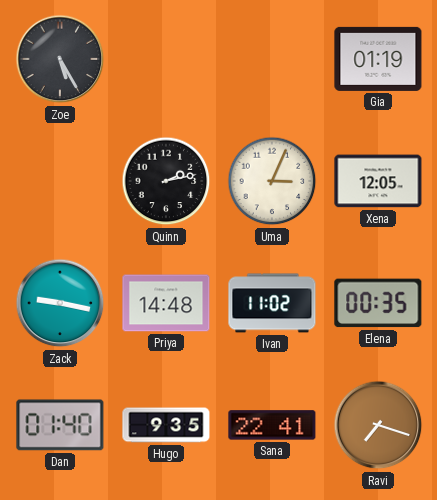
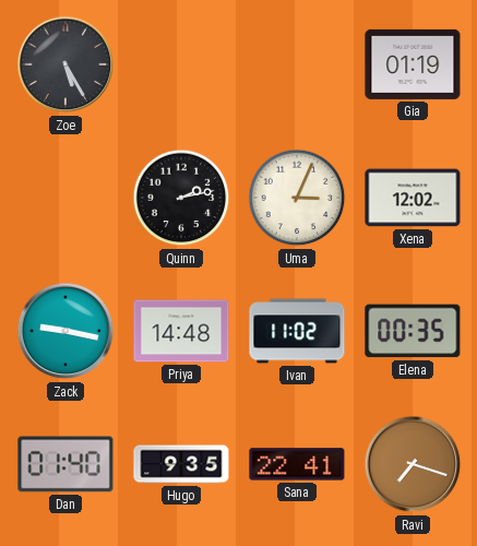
Xena: 12:05 -> 12:02 (413, 198)
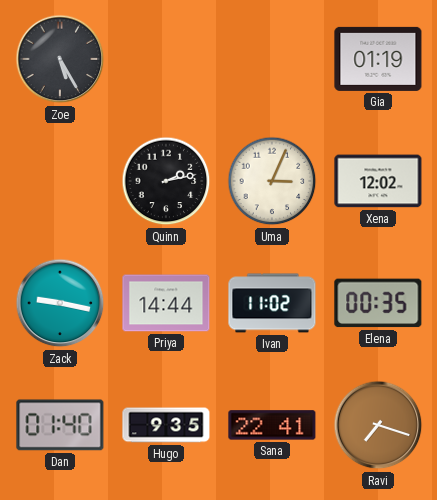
Priya: 14:48 -> 14:44 (166, 303)
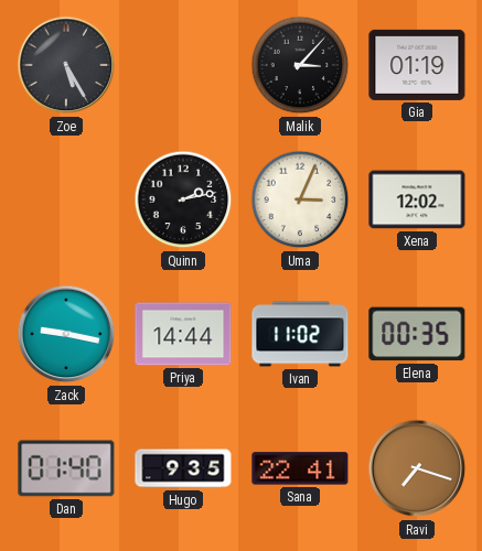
Malik: none -> 3:07 (300, 65)
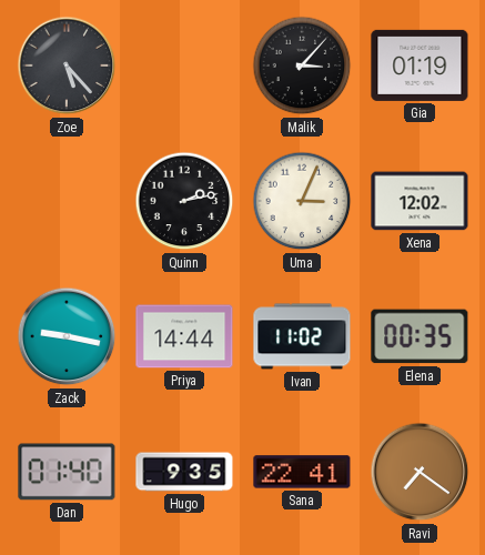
Zoe: 5:25 -> 5:23 (67, 65)
Ravi: 7:18 -> 7:21 (420, 472)
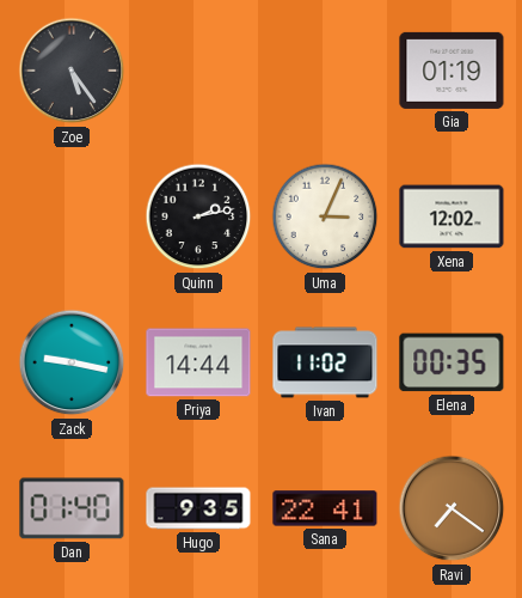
Zoe: 5:23 -> 5:24 (72, 71)
Malik: 3:07 -> none (302, 65)
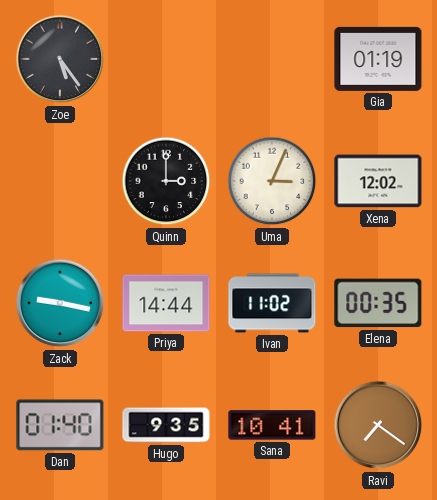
Quinn: 2:13 -> 3:00 (166, 181)
Sana: 22:41 -> 10:41 (272, 425)
